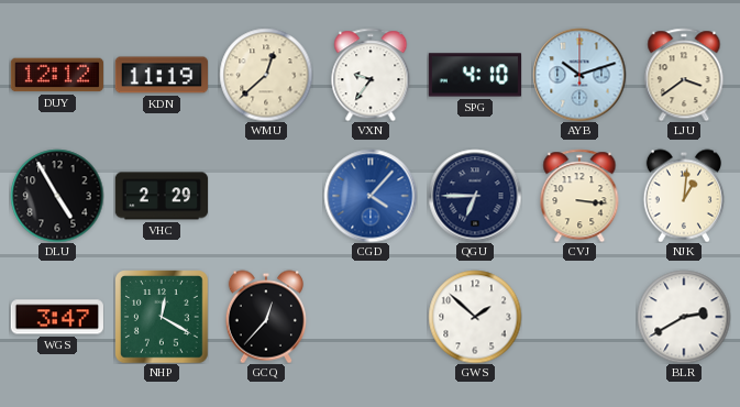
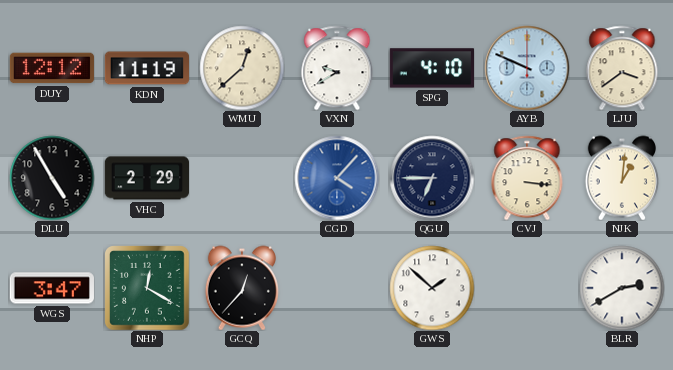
VXN: 9:36 -> 9:40 (337, 68)
AYB: 10:12 -> 9:49 (527, 68)
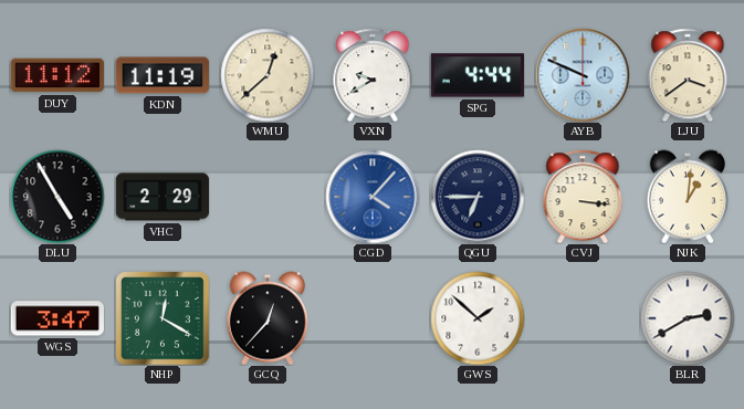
DUY: 12:12 -> 11:12 (56, 75)
SPG: 4:10 -> 4:44 (476, 75)
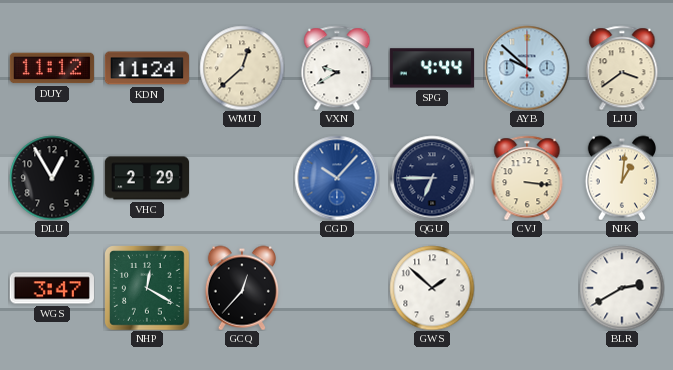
KDN: 11:19 -> 11:24 (146, 68)
AYB: 9:49 -> 9:52 (527, 68)
DLU: 4:55 -> 12:55 (52, 178)
CGD: 4:07 -> 10:07 (337, 178)
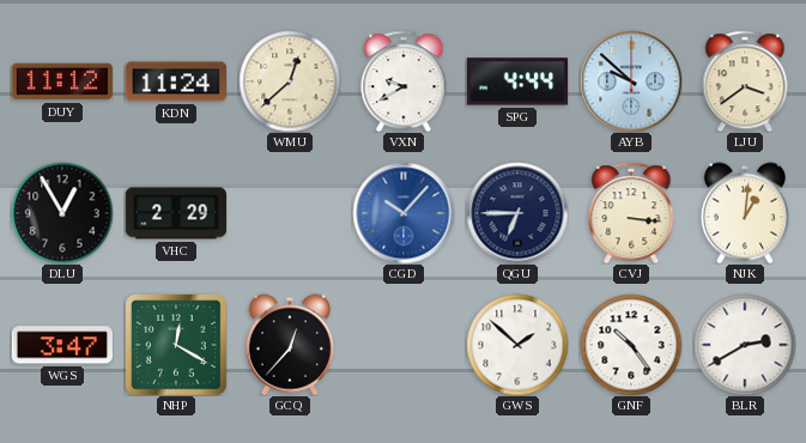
GNF: none -> 10:24 (631, 345)
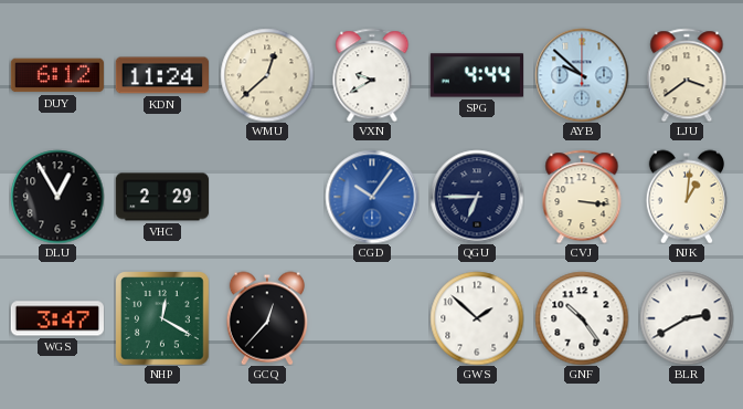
DUY: 11:12 -> 6:12 (56, 75)
CGD: 10:07 -> 10:06 (372, 197)
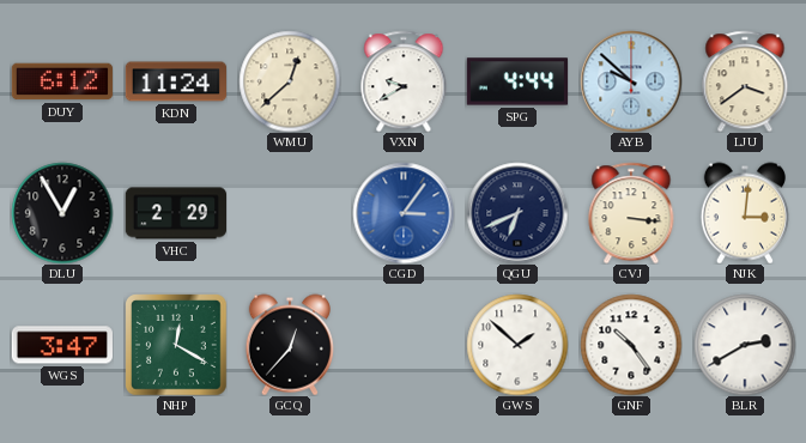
CGD: 10:06 -> 3:06 (404, 213)
QGU: 6:45 -> 6:41 (517, 213)
NJK: 1:01 -> 3:01 (745, 213)
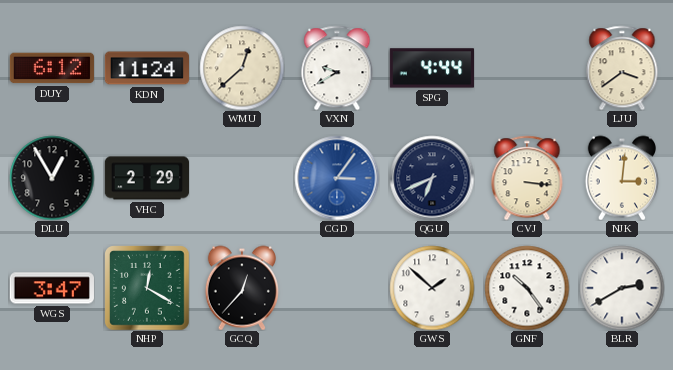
AYB: 9:52 -> none (631, 81)
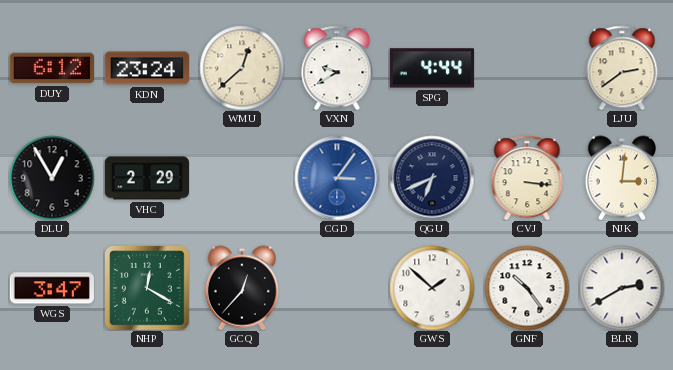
KDN: 11:24 -> 23:24 (146, 68)
LJU: 3:39 -> 2:39 (622, 68)
